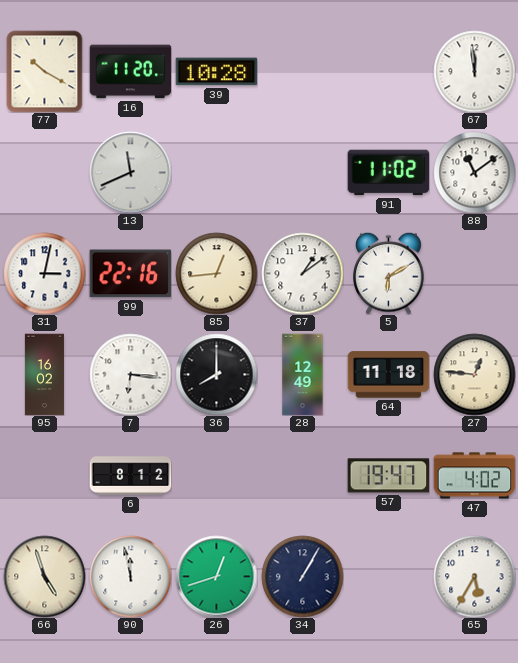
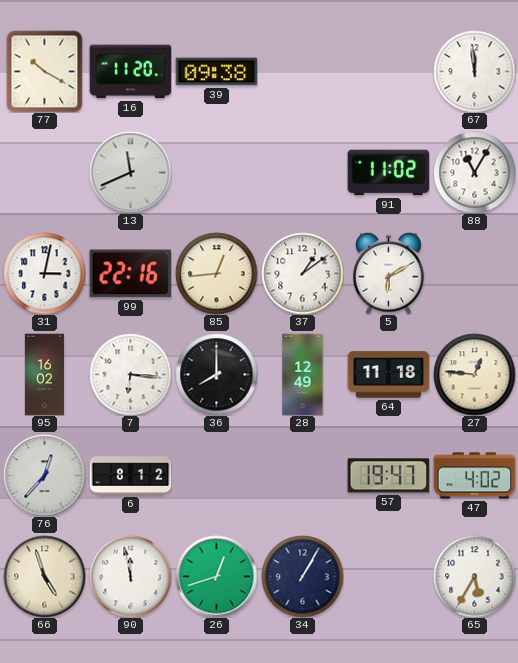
39: 10:28 -> 09:38 (216, 72)
88: 11:09 -> 11:05 (474, 172)
76: none -> 12:37 (44, 475)
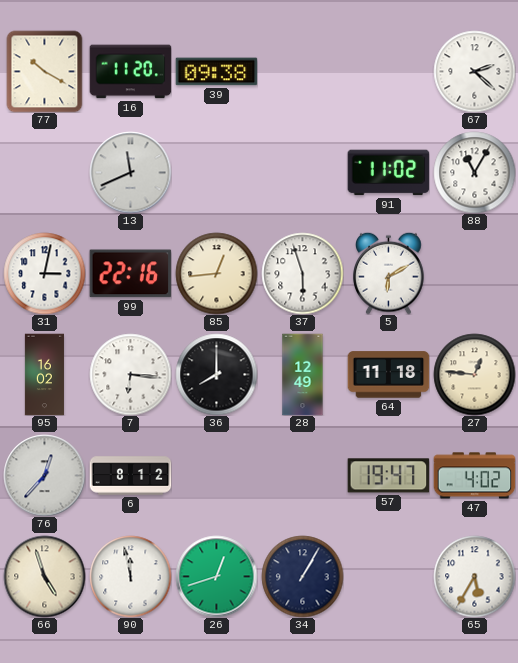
67: 11:59 -> 2:22 (474, 71)
37: 1:09 -> 5:57 (302, 273)
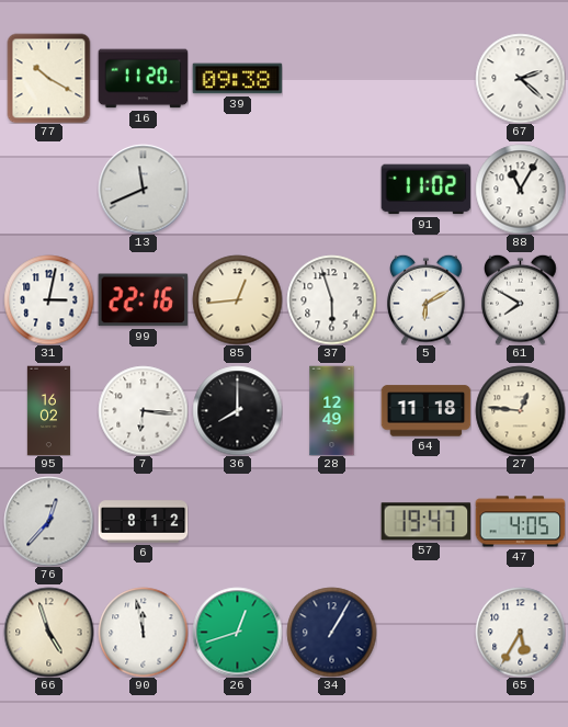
61: none -> 7:50 (521, 299)
47: 4:02 -> 4:05 (520, 522)
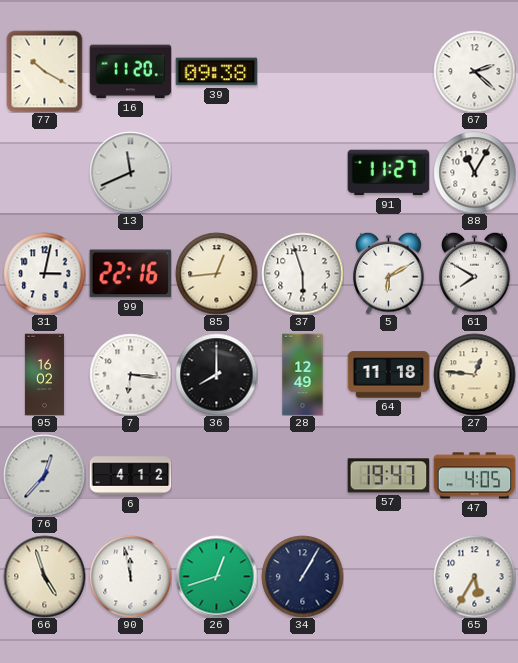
91: 11:02 -> 11:27 (388, 173)
6: 8:12 -> 4:12 (130, 476)
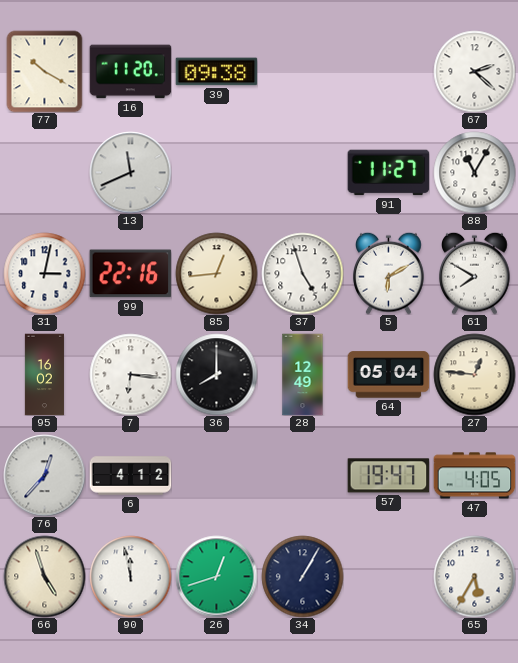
37: 5:57 -> 4:57 (302, 273)
64: 11:18 -> 05:04 (388, 375)
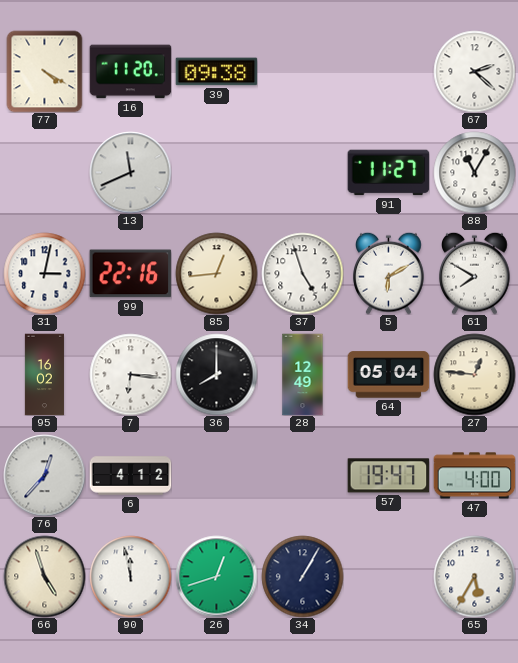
77: 10:20 -> 4:20 (45, 71)
47: 4:05 -> 4:00 (474, 476)
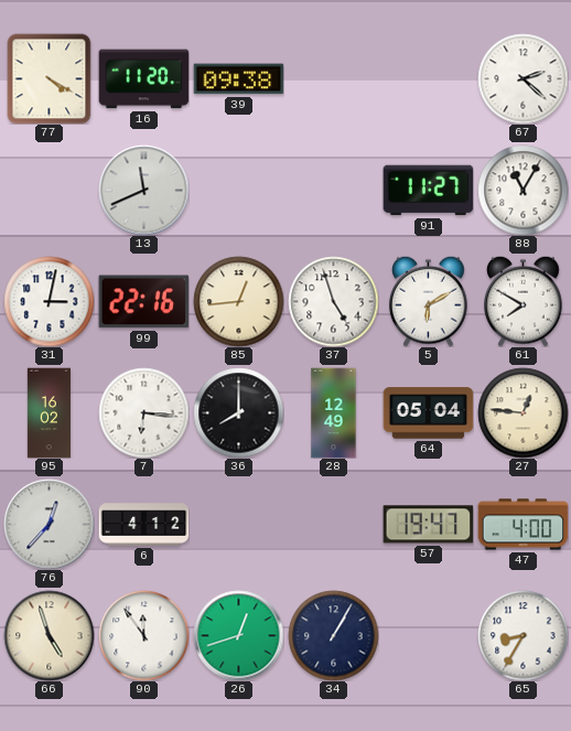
90: 11:58 -> 11:54 (143, 635)
65: 5:35 -> 8:35 (522, 635)
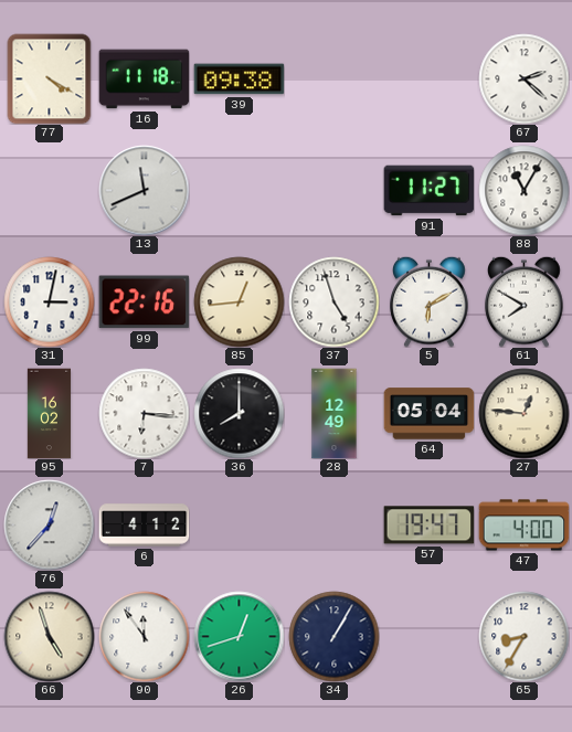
16: 11:20 -> 11:18 (144, 79)
